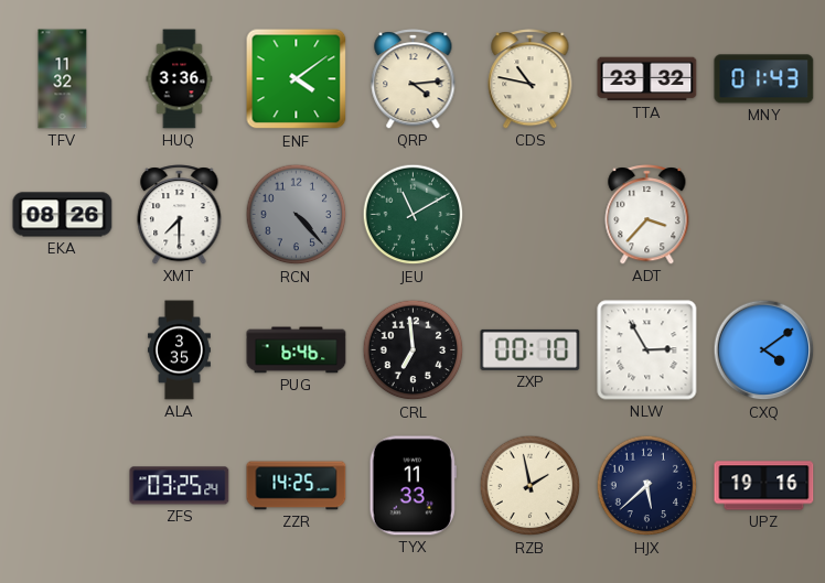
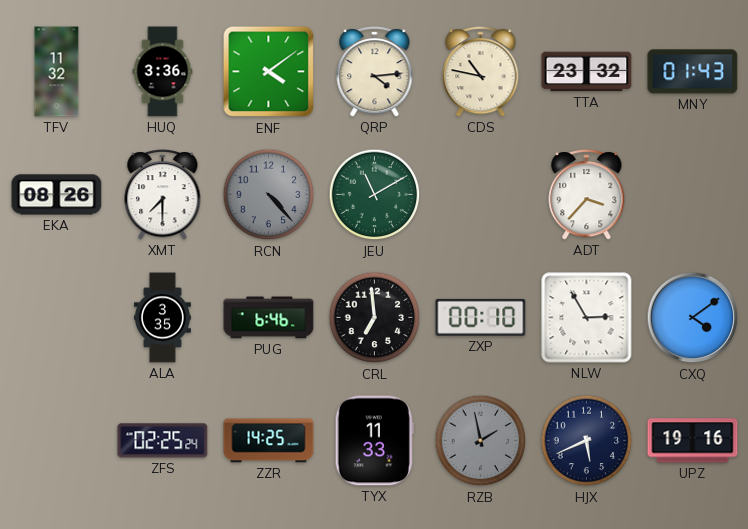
ZFS: 03:25 -> 02:25 (163, 441)
RZB dial: cream -> grey (481, 441)
HJX: 5:38 -> 5:41 (587, 441)
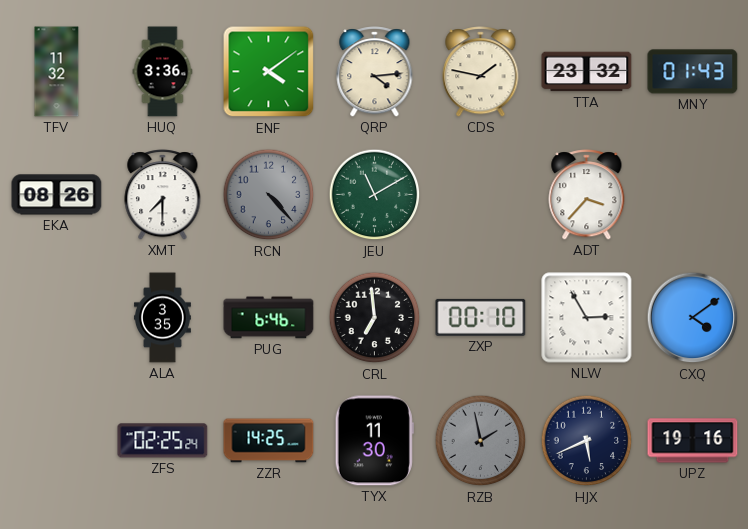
CDS: 10:47 -> 1:47 (481, 72)
TYX: 11:33 -> 11:30 (374, 441)
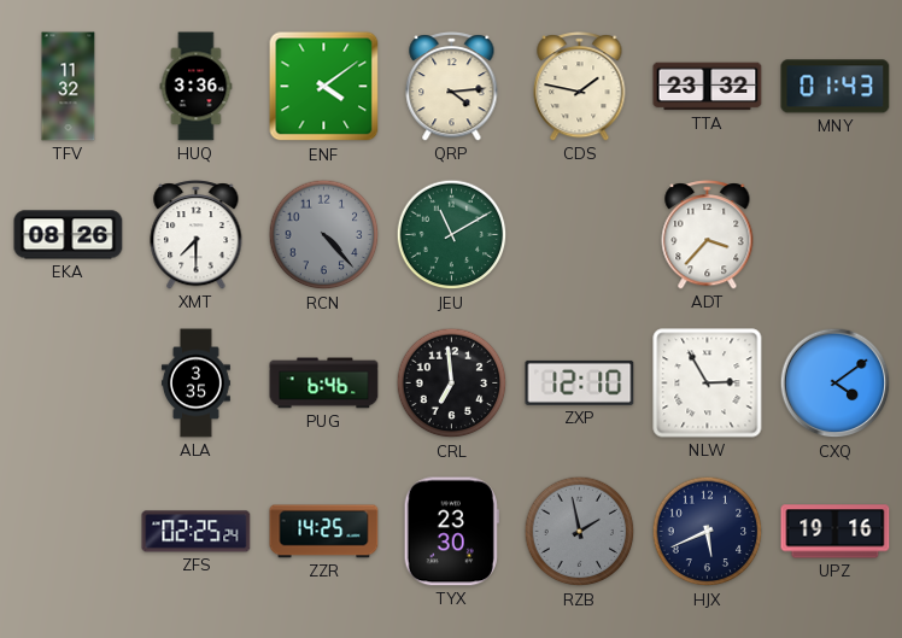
ZXP: 00:10 -> 12:10 (580, 382)
TYX: 11:30 -> 23:30 (451, 532)
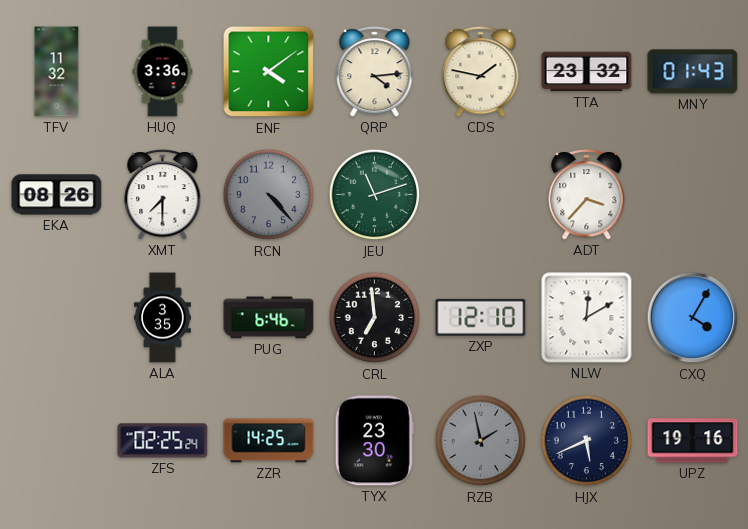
JEU: 11:10 -> 11:12 (375, 195)
NLW: 2:55 -> 12:10 (587, 318)
CXQ: 4:09 -> 4:05 (693, 318)
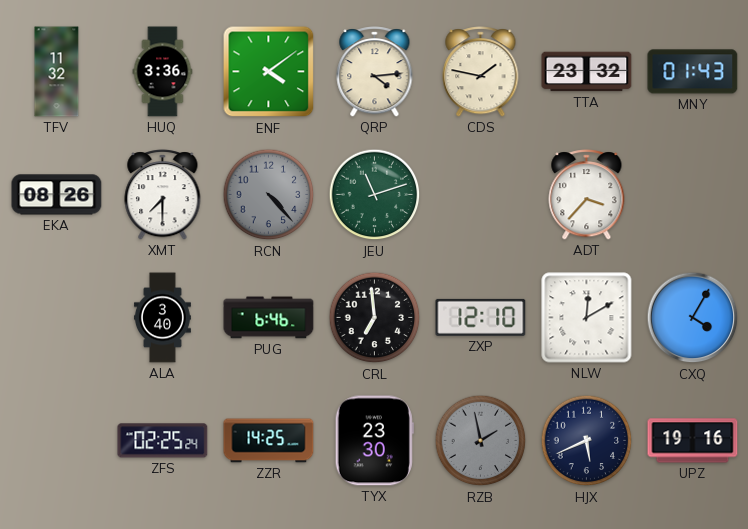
ALA: 3:35 -> 3:40 (163, 318)
